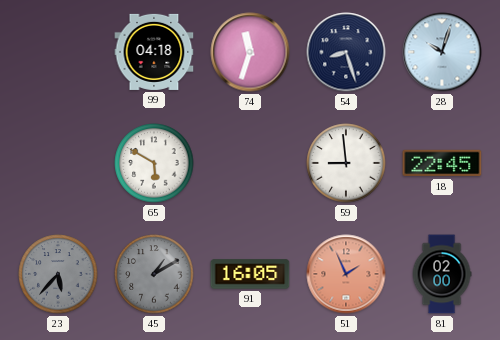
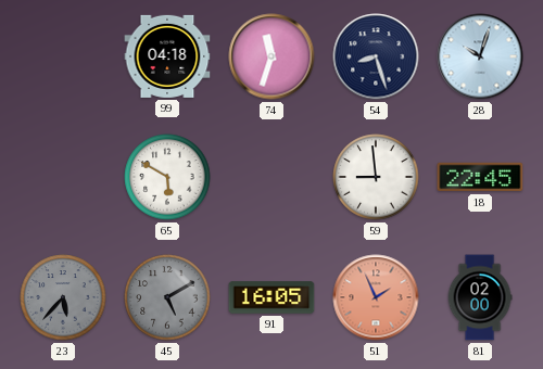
45: 1:10 -> 5:10 (167, 297)
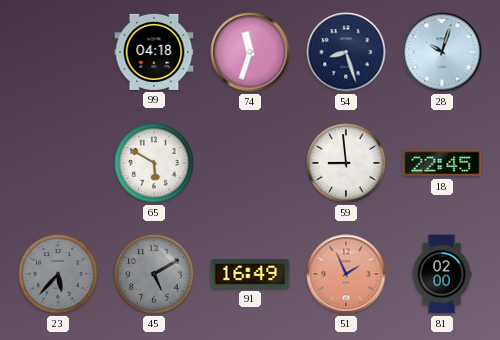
91: 16:05 -> 16:49 (250, 274)
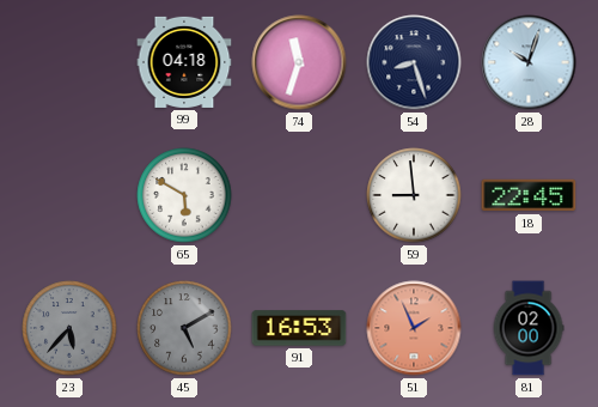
91: 16:49 -> 16:53 (299, 328)
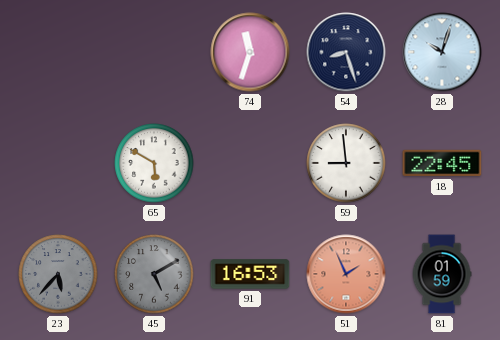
99: 04:18 -> none (184, 62)
81: 02:00 -> 01:59 (442, 274)
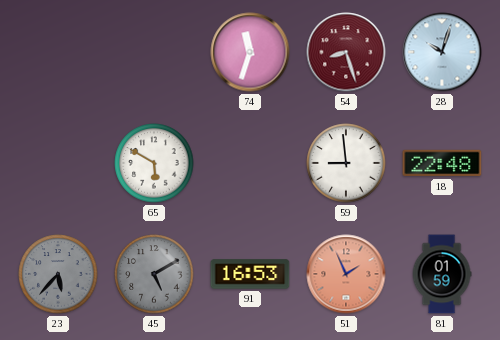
54 dial: navy -> burgundy (346, 52)
18: 22:45 -> 22:48 (442, 163)
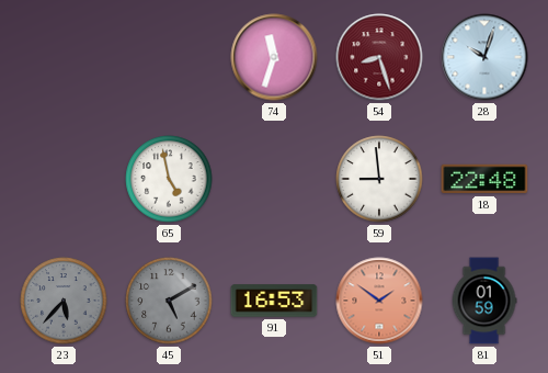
65: 5:50 -> 4:58 (169, 179)
51: 1:56 -> 1:51 (379, 301)
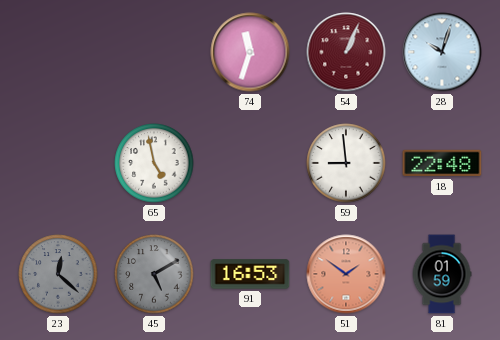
54: 8:27 -> 1:04 (346, 52)
23: 5:37 -> 12:22 (58, 274)
